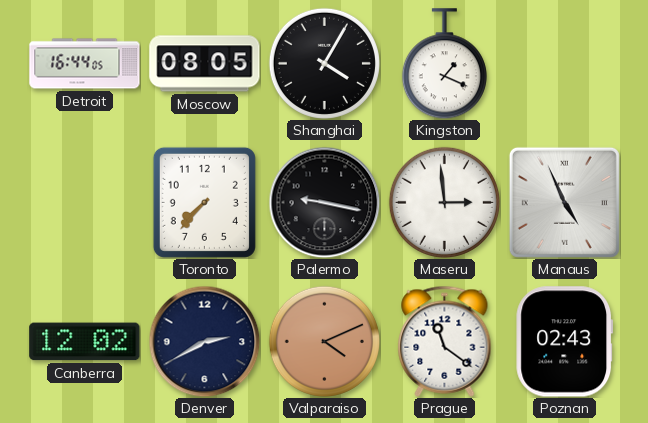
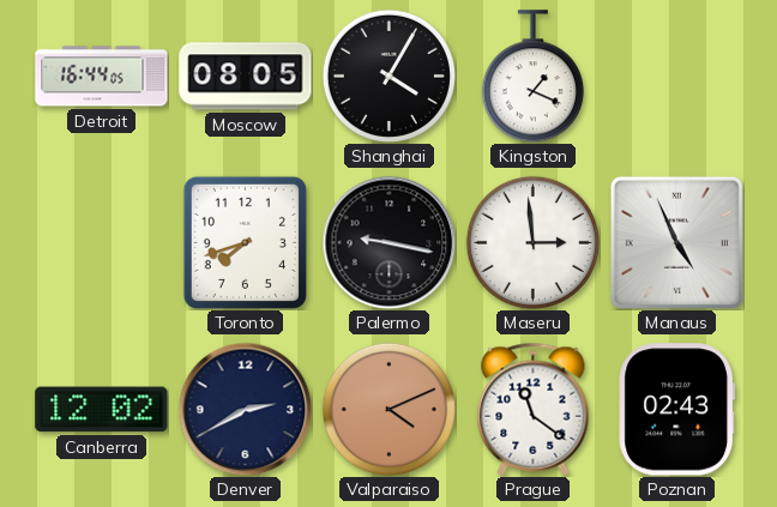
Toronto: 7:37 -> 7:42 (245, 242)
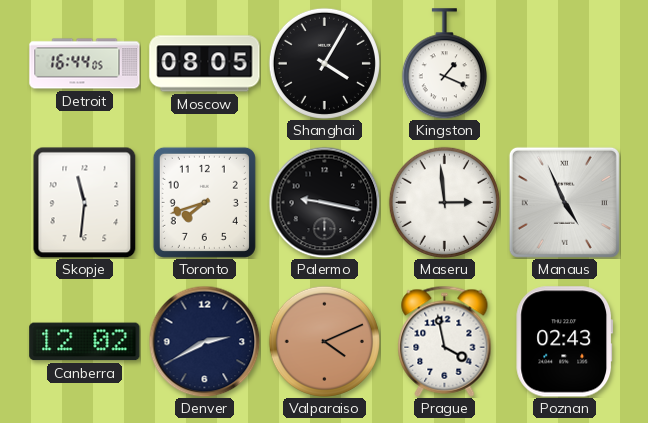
Skopje: none -> 11:31 (85, 202)
Prague: 11:21 -> 3:58 (445, 341)
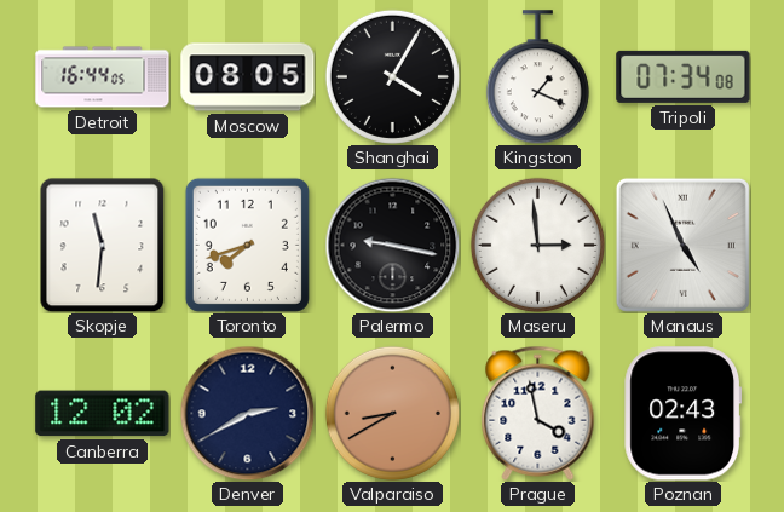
Tripoli: none -> 07:34 (684, 76)
Valparaiso: 4:11 -> 8:40 (392, 413)
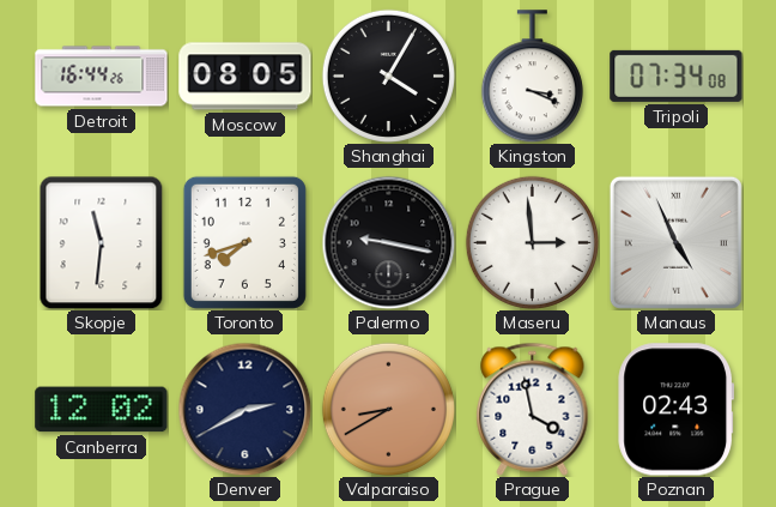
Detroit: 16:44:05 -> 16:44:26 (102, 77)
Kingston: 1:19 -> 3:19 (532, 77)
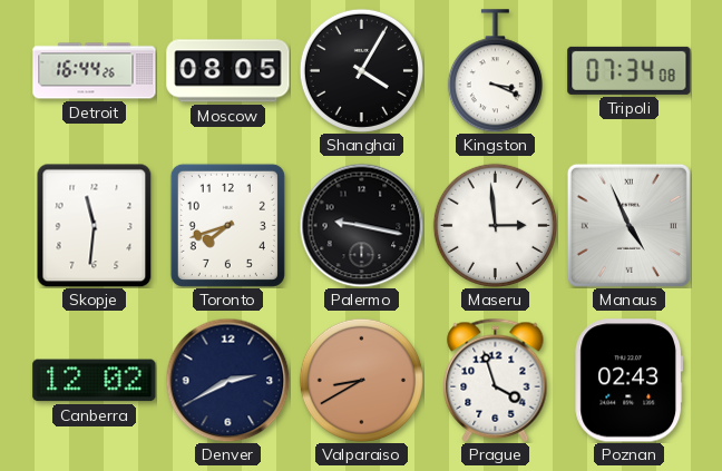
Prague: 3:58 -> 3:57 (496, 380)
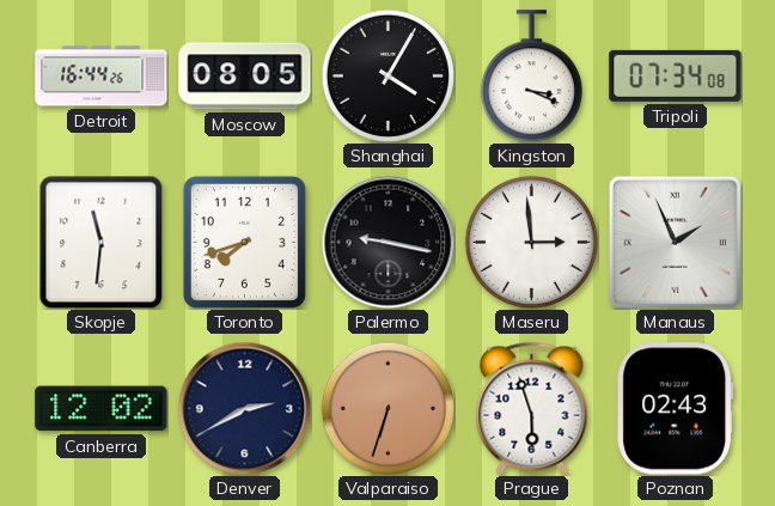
Manaus: 4:56 -> 1:56 (675, 242)
Valparaiso: 8:40 -> 6:33 (388, 408)
Prague: 3:57 -> 5:57 (532, 408)
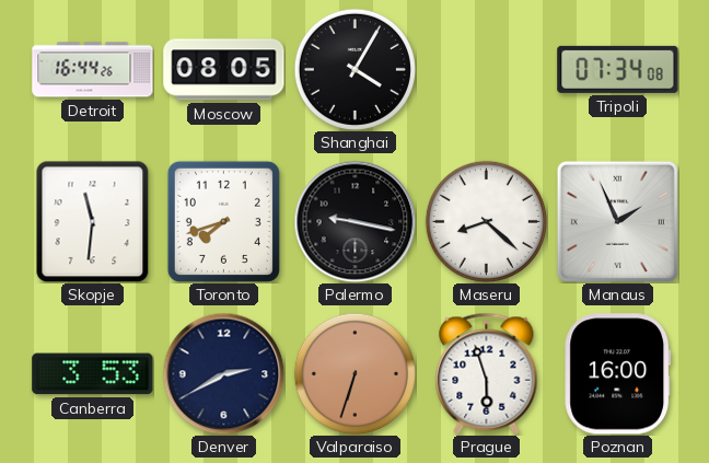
Kingston: 3:19 -> none (531, 77)
Maseru: 2:59 -> 8:22 (486, 221)
Canberra: 12:02 -> 3:53 (93, 374)
Poznan: 02:43 -> 16:00 (618, 374)
